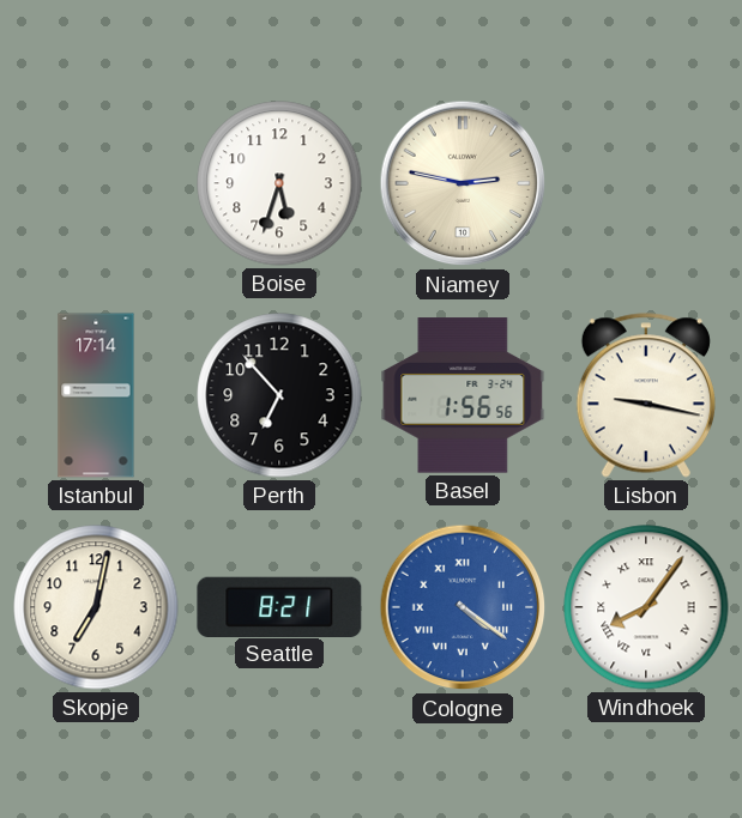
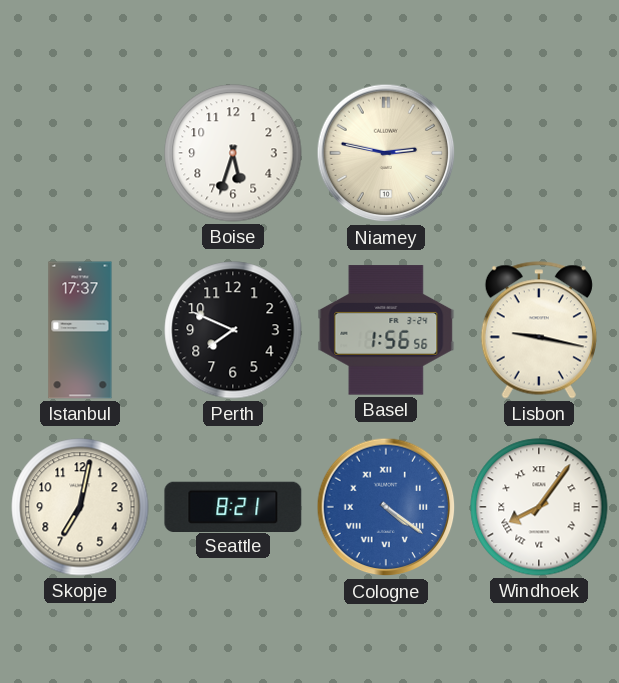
Istanbul: 17:14 -> 17:37 (80, 330)
Perth: 6:53 -> 7:49 (233, 330)
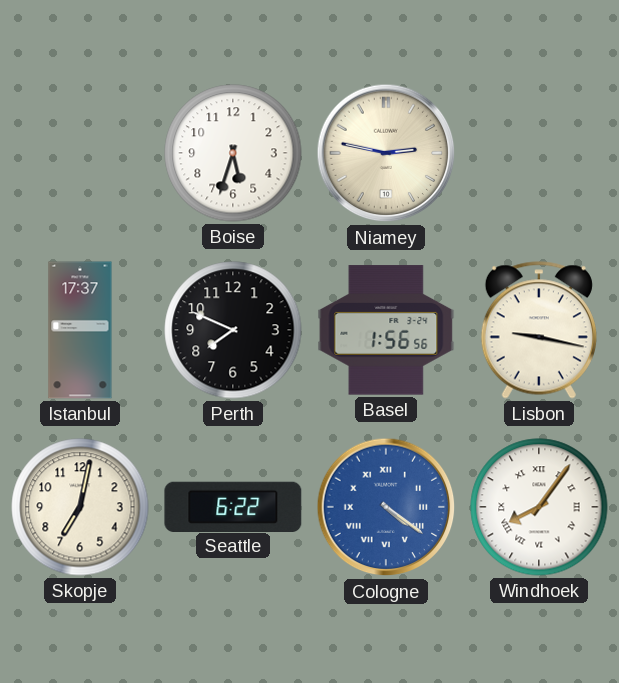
Seattle: 8:21 -> 6:22 (233, 506)
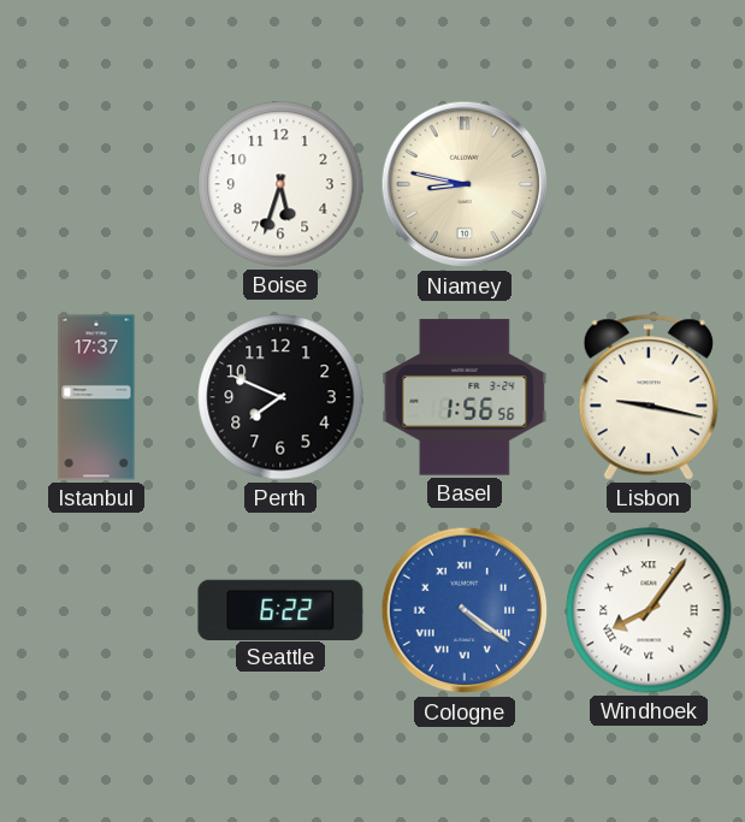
Niamey: 2:47 -> 8:47 (465, 184)
Skopje: 7:02 -> none (80, 507)
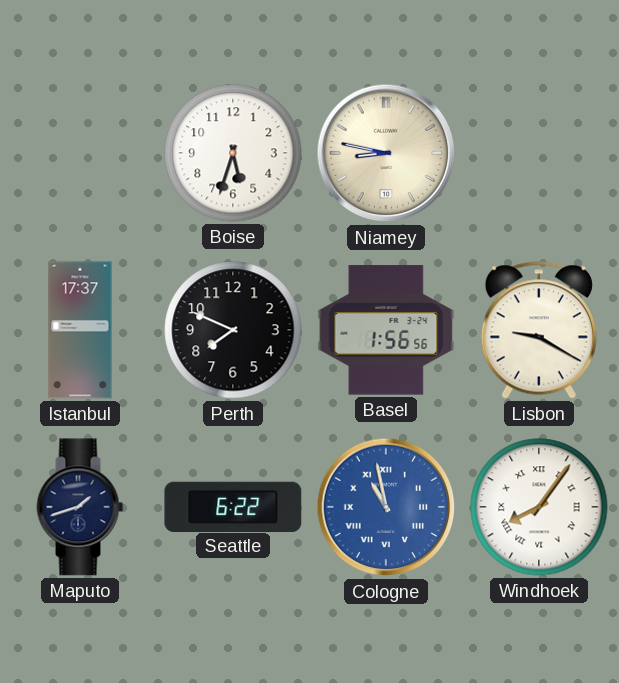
Lisbon: 9:17 -> 9:20 (539, 330)
Maputo: none -> 1:42 (80, 507)
Cologne: 4:21 -> 10:58 (386, 507)
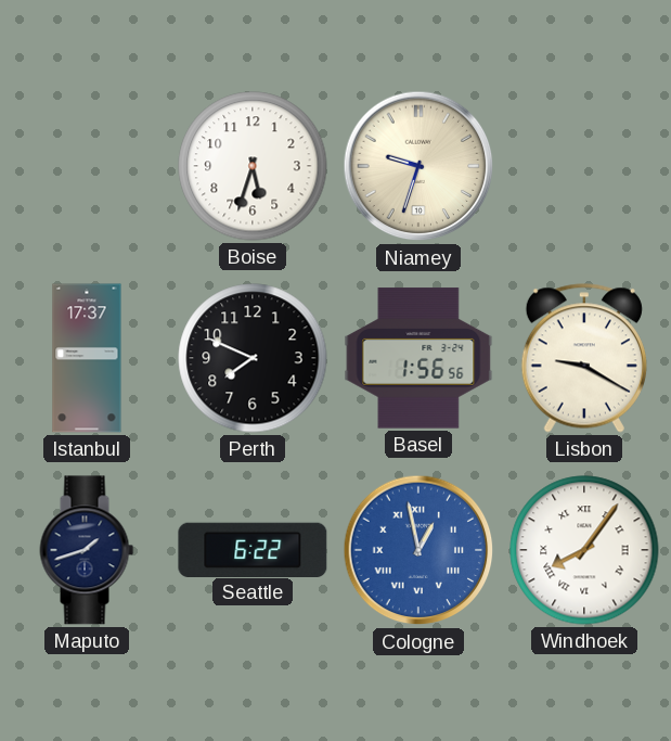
Niamey: 8:47 -> 9:33 (418, 166)
Cologne: 10:58 -> 12:58 (418, 550)
